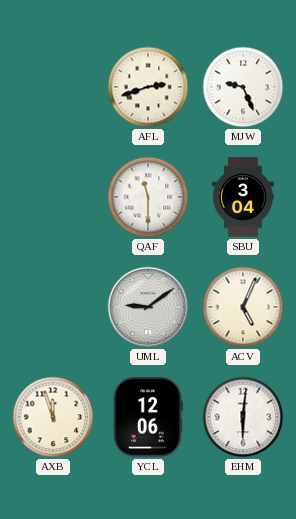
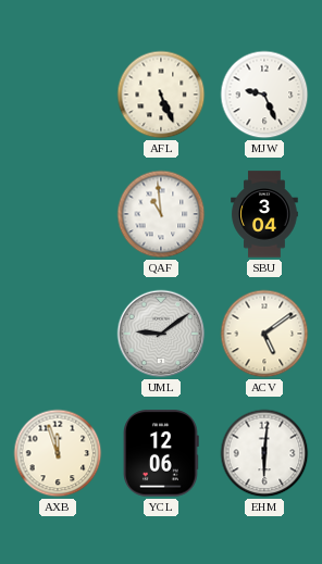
AFL: 2:42 -> 5:26 (161, 95)
QAF: 11:30 -> 10:59 (161, 214)
ACV: 5:04 -> 5:09 (264, 334)
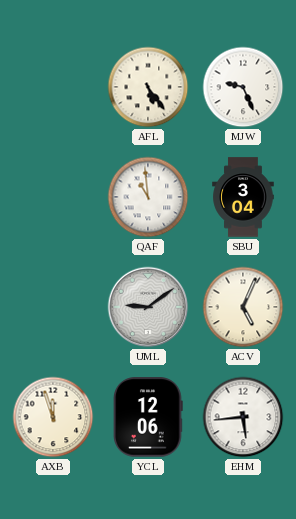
AFL: 5:26 -> 5:24 (148, 87)
ACV: 5:09 -> 5:04 (243, 307)
EHM: 6:01 -> 5:44 (243, 417)
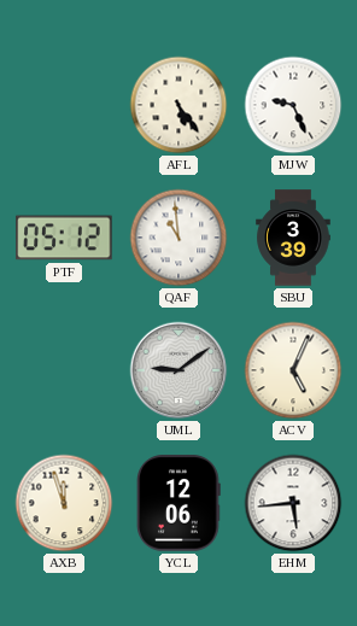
PTF: none -> 05:12 (64, 238)
SBU: 3:04 -> 3:39 (293, 238)
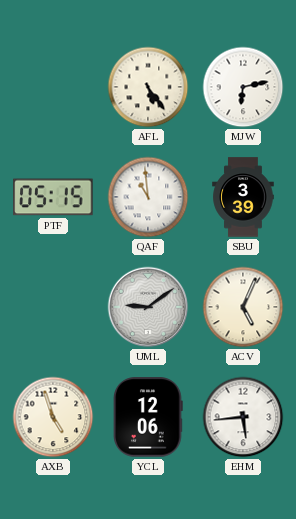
MJW: 9:26 -> 6:13 (243, 87)
PTF: 05:12 -> 05:15 (53, 197)
AXB: 11:57 -> 4:57 (53, 417)
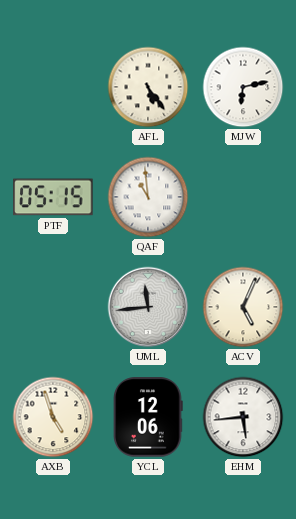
SBU: 3:39 -> none (243, 197)
UML: 9:09 -> 11:44 (148, 307)
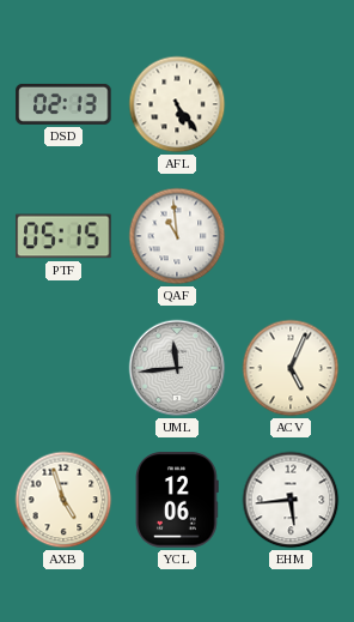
DSD: none -> 02:13 (63, 104)
MJW: 6:13 -> none (243, 87)
